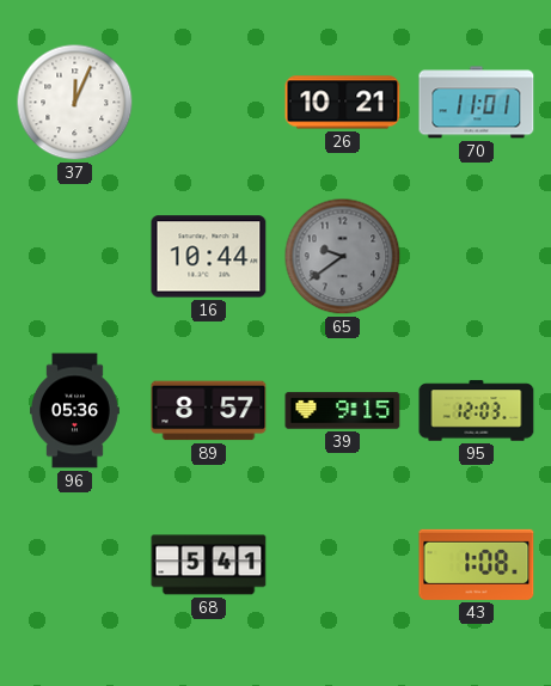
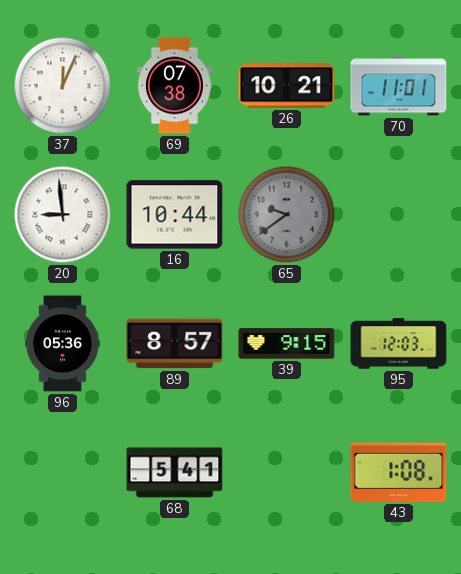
69: none -> 07:38 (174, 86)
20: none -> 8:59 (63, 215)
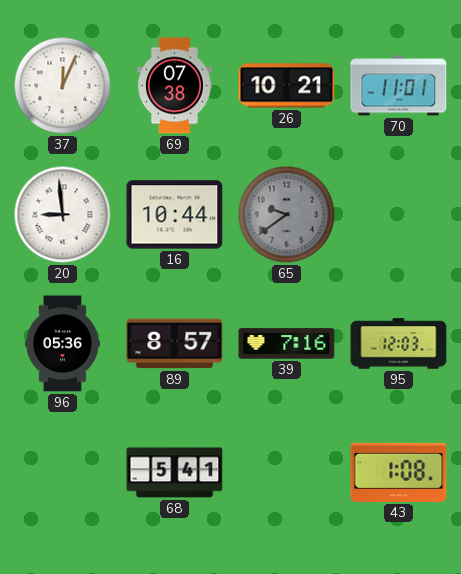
39: 9:15 -> 7:16 (287, 344)
